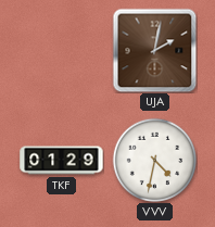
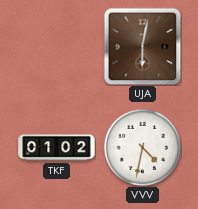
UJA: 2:02 -> 6:02 (142, 46)
TKF: 01:29 -> 01:02 (57, 148)
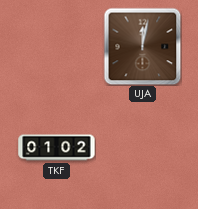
UJA: 6:02 -> 12:02 (142, 46)
VVV: 4:32 -> none (142, 147)
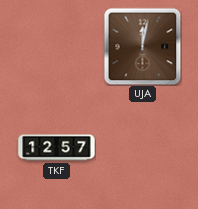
TKF: 01:02 -> 12:57 (57, 148)
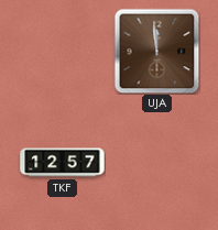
UJA: 12:02 -> 11:59 (156, 51)
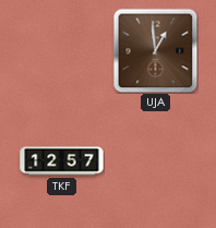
UJA: 11:59 -> 12:59 (155, 50)
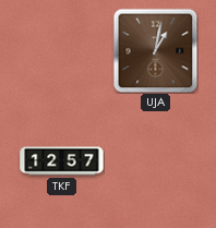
UJA: 12:59 -> 1:02 (155, 50)
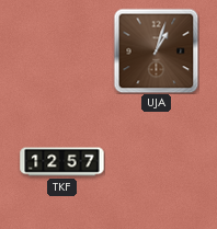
UJA: 1:02 -> 1:03 (156, 50)
